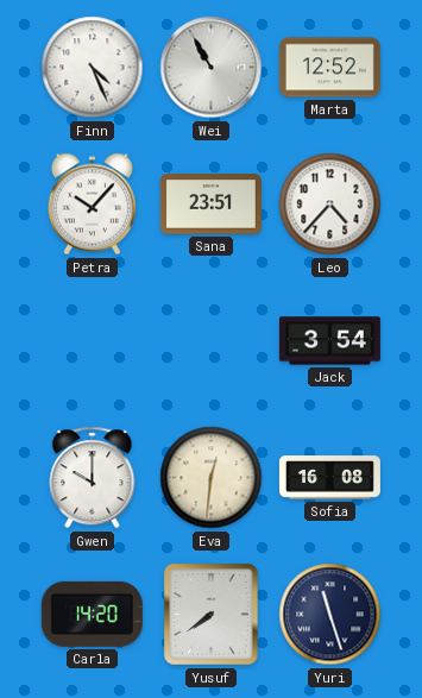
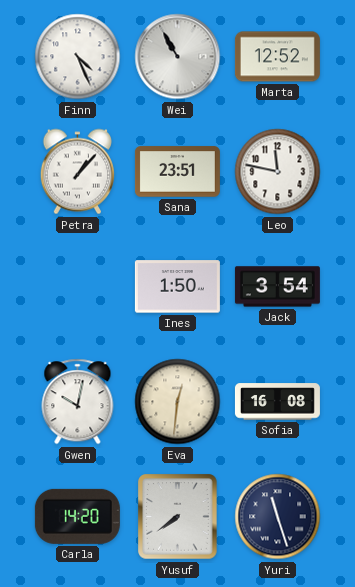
Petra: 10:07 -> 1:07 (77, 172)
Leo: 4:37 -> 11:47 (278, 172)
Ines: none -> 1:50 (177, 287)
Gwen: 10:00 -> 10:02 (78, 402)
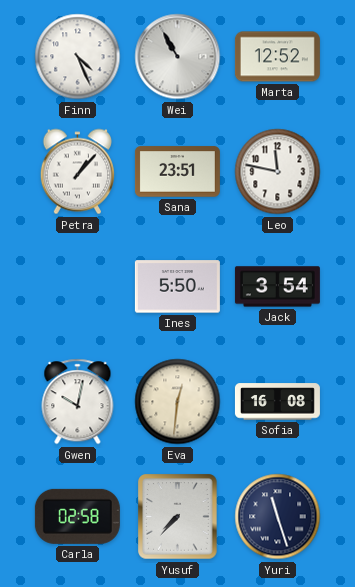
Ines: 1:50 -> 5:50 (177, 287)
Carla: 14:20 -> 02:58 (77, 516)
Yusuf: 7:39 -> 7:37 (178, 517)
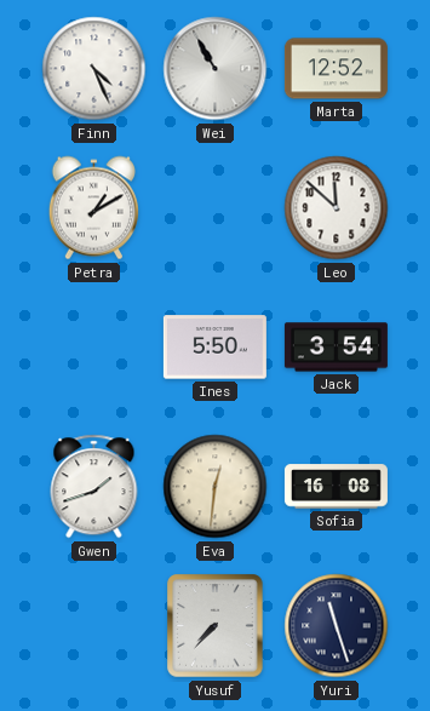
Petra: 1:07 -> 1:10 (93, 208)
Sana: 23:51 -> none (177, 172)
Leo: 11:47 -> 11:52 (337, 208)
Gwen: 10:02 -> 1:42 (94, 487)
Carla: 02:58 -> none (77, 516)
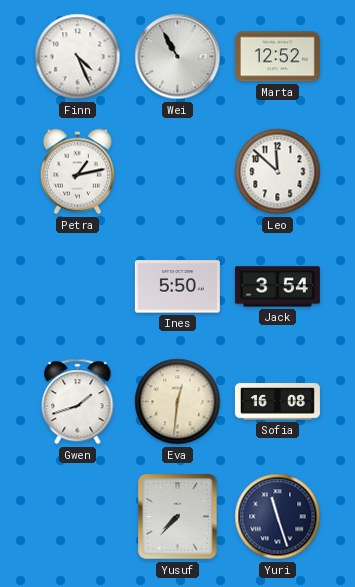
Petra: 1:10 -> 1:13 (77, 172)
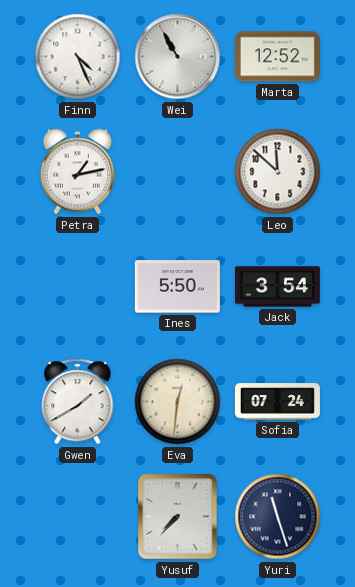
Gwen: 1:42 -> 1:40 (78, 402)
Sofia: 16:08 -> 07:24 (277, 402)
